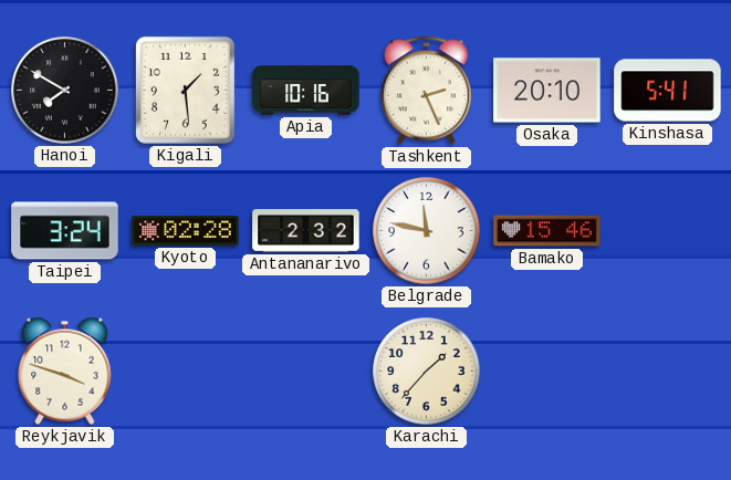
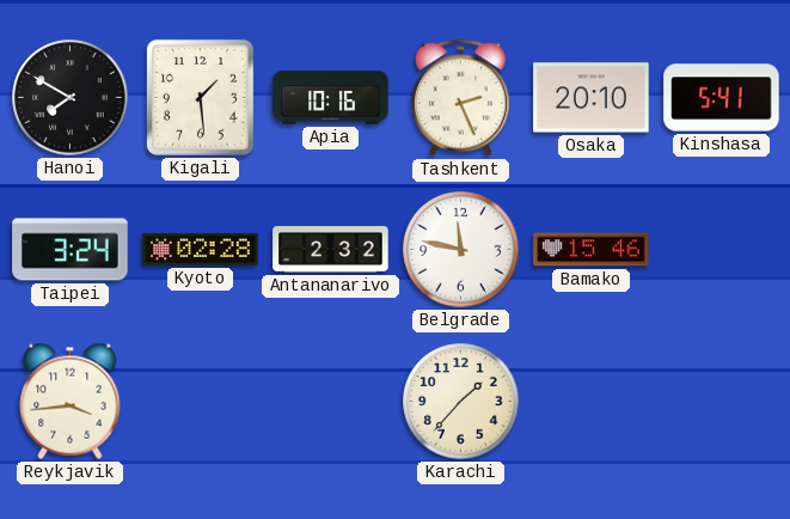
Reykjavik: 3:48 -> 3:44 (71, 401)
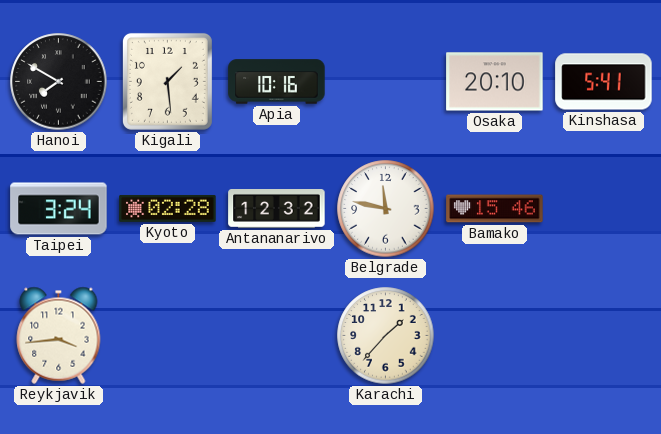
Tashkent: 2:26 -> none (460, 98)
Antananarivo: 2:32 -> 12:32 (277, 209)
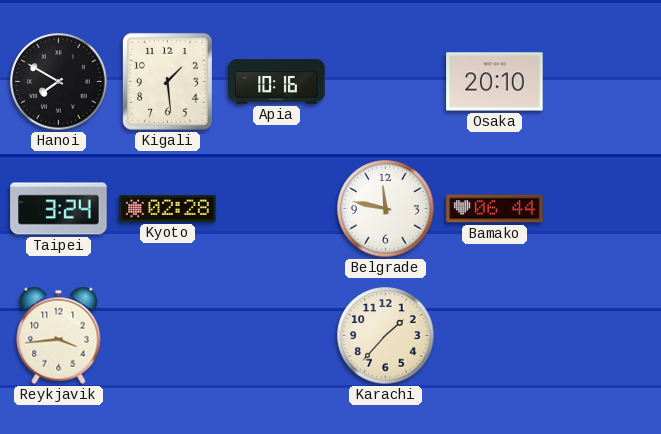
Kinshasa: 5:41 -> none (604, 82)
Antananarivo: 12:32 -> none (277, 209)
Bamako: 15:46 -> 06:44 (495, 209)
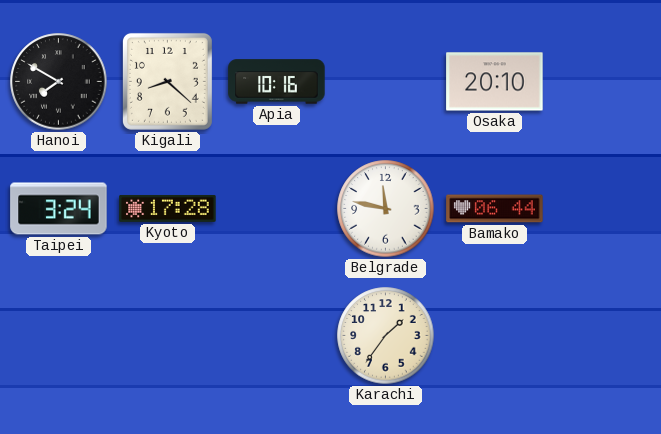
Kigali: 1:29 -> 8:22 (167, 81)
Kyoto: 02:28 -> 17:28 (168, 208)
Reykjavik: 3:44 -> none (59, 335)
Karachi: 1:37 -> 1:36 (386, 336)
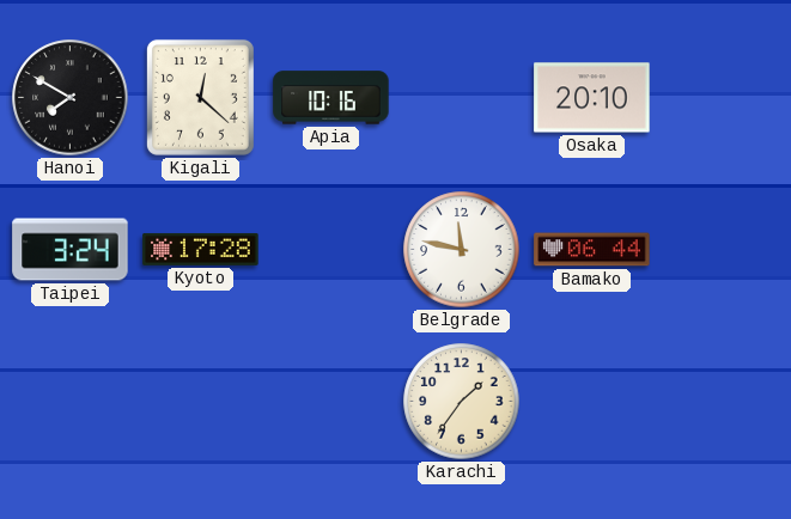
Kigali: 8:22 -> 12:22 (200, 97)
